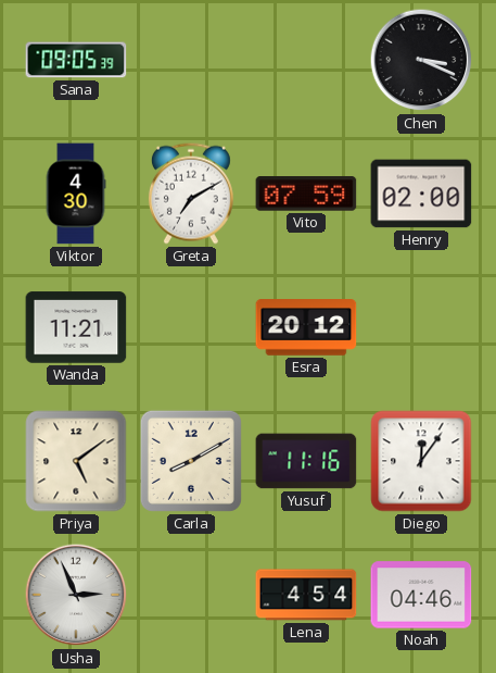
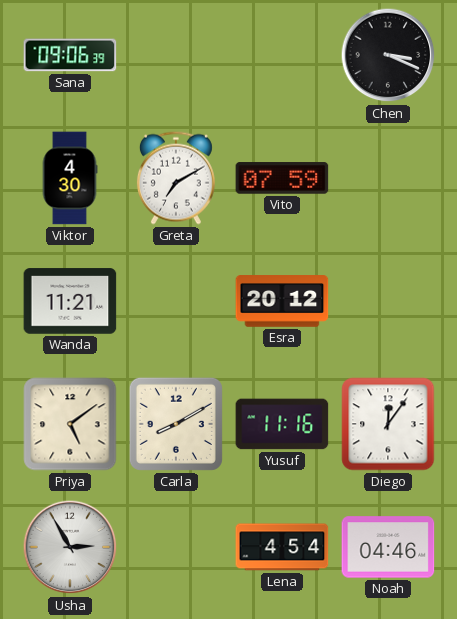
Sana: 09:05 -> 09:06 (70, 55)
Henry: 02:00 -> none (421, 194)
Usha: 2:56 -> 2:55 (70, 547)
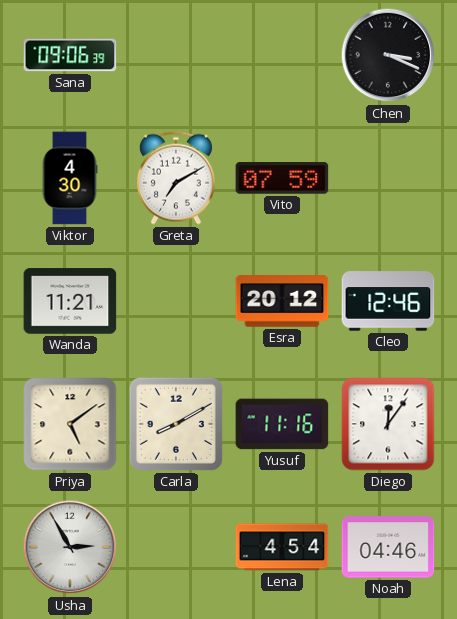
Cleo: none -> 12:46 (388, 301)
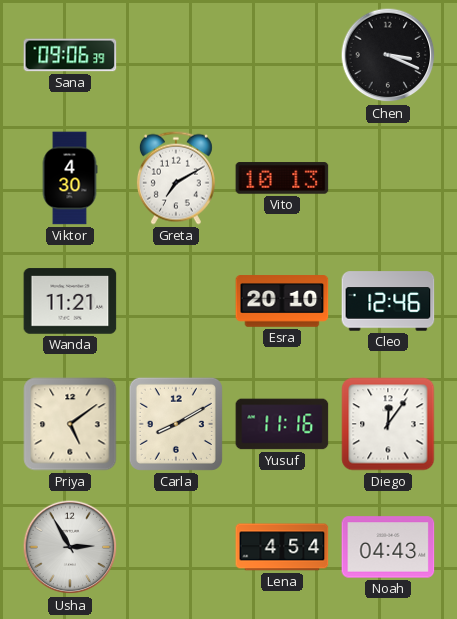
Vito: 07:59 -> 10:13 (282, 178)
Esra: 20:12 -> 20:10 (282, 301)
Noah: 04:46 -> 04:43 (388, 547)
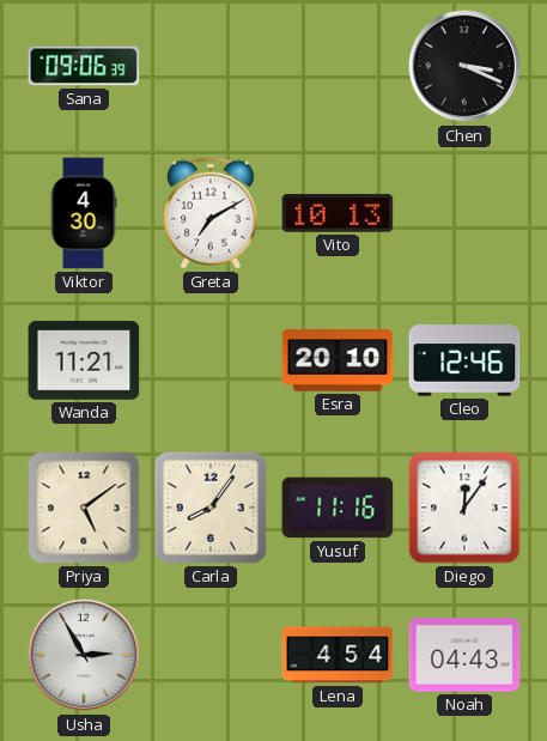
Carla: 8:10 -> 8:06 (211, 508)
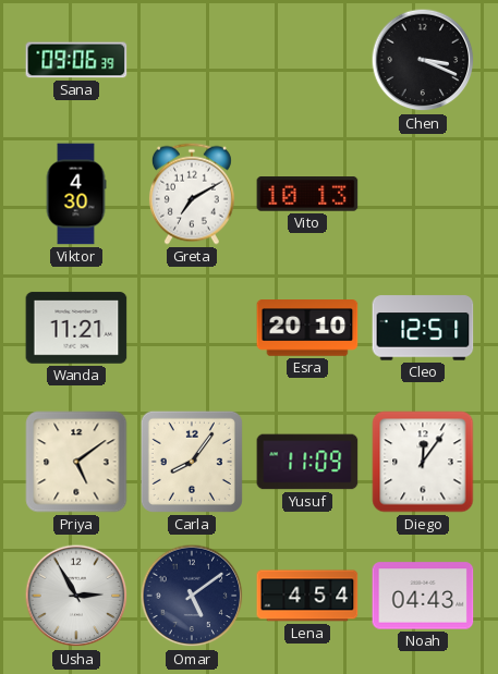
Cleo: 12:46 -> 12:51 (423, 328)
Yusuf: 11:16 -> 11:09 (307, 462)
Omar: none -> 5:09 (192, 596)
